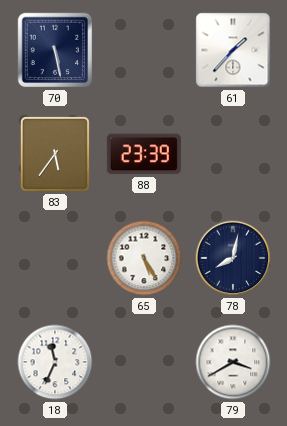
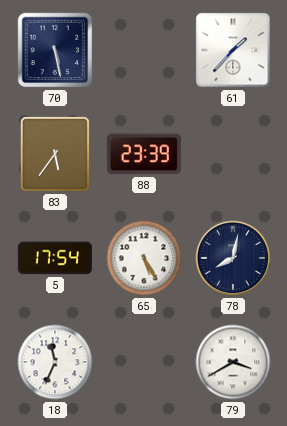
5: none -> 17:54 (55, 258)
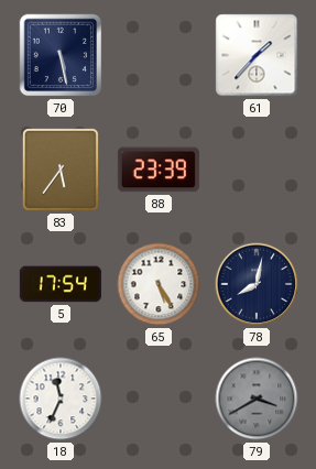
79 dial: white -> grey (257, 399)
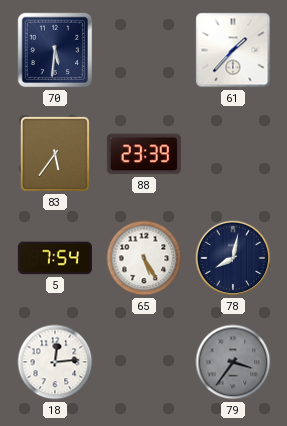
70: 5:28 -> 5:31 (55, 50)
5: 17:54 -> 7:54 (55, 258)
18: 11:34 -> 12:14 (55, 362)
79: 3:40 -> 3:36 (233, 362)
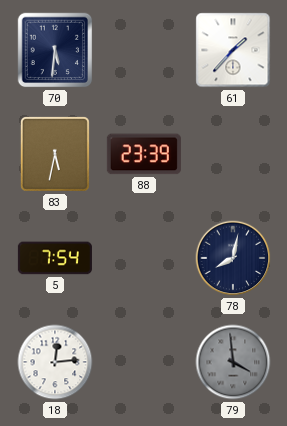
83: 5:36 -> 5:32 (55, 154)
65: 5:25 -> none (144, 258)
79: 3:36 -> 3:59 (233, 362)
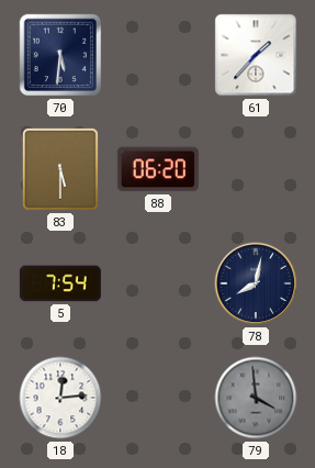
83: 5:32 -> 5:30 (60, 169)
88: 23:39 -> 06:20 (158, 169)
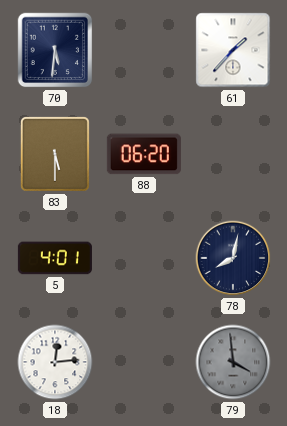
5: 7:54 -> 4:01 (55, 258)
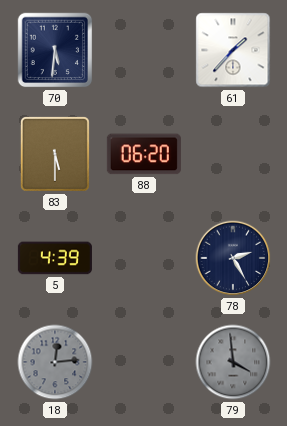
5: 4:01 -> 4:39 (55, 258)
78: 8:02 -> 2:25 (233, 258)
18 dial: white -> grey (55, 362)
